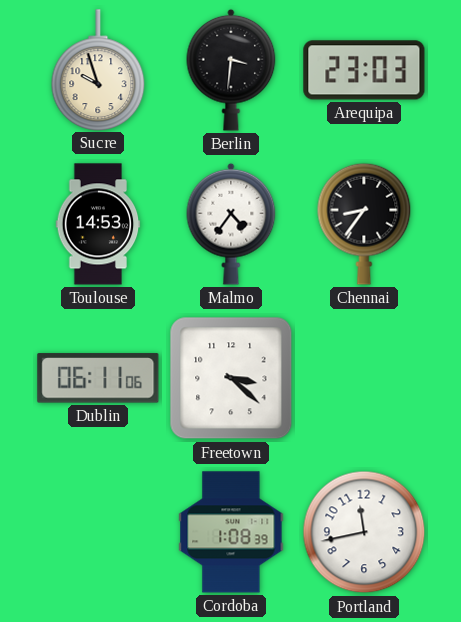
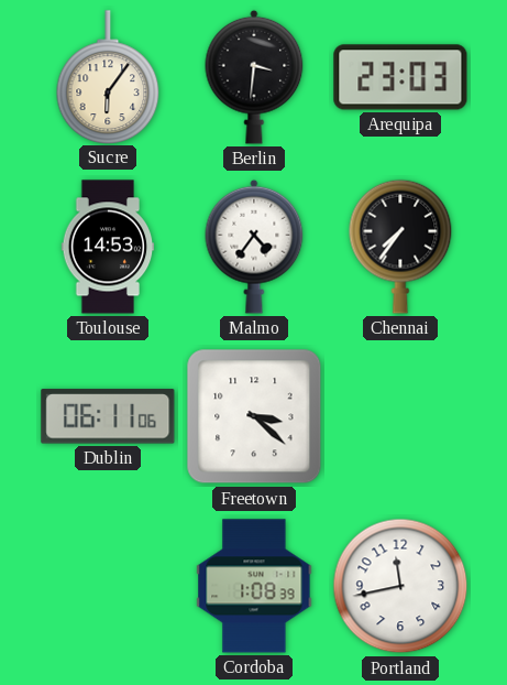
Sucre: 9:57 -> 6:06 (108, 77)
Chennai: 8:36 -> 7:36 (400, 247)
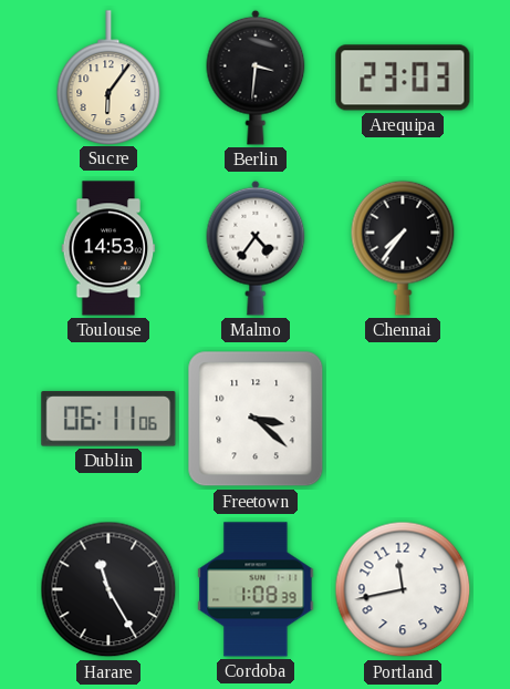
Harare: none -> 11:25 (108, 589)
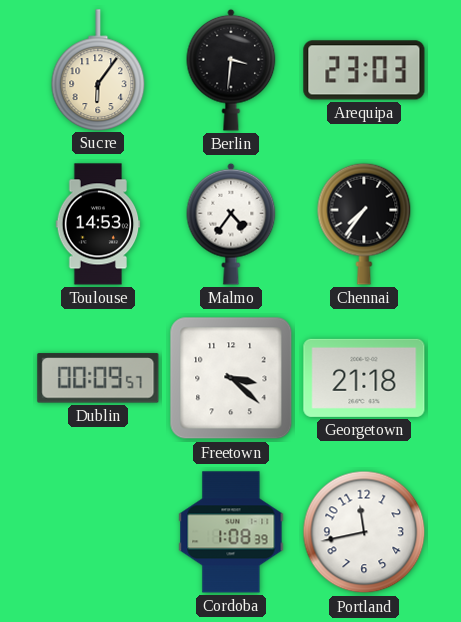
Dublin: 06:11 -> 00:09 (98, 378)
Georgetown: none -> 21:18 (364, 378)
Harare: 11:25 -> none (108, 589)
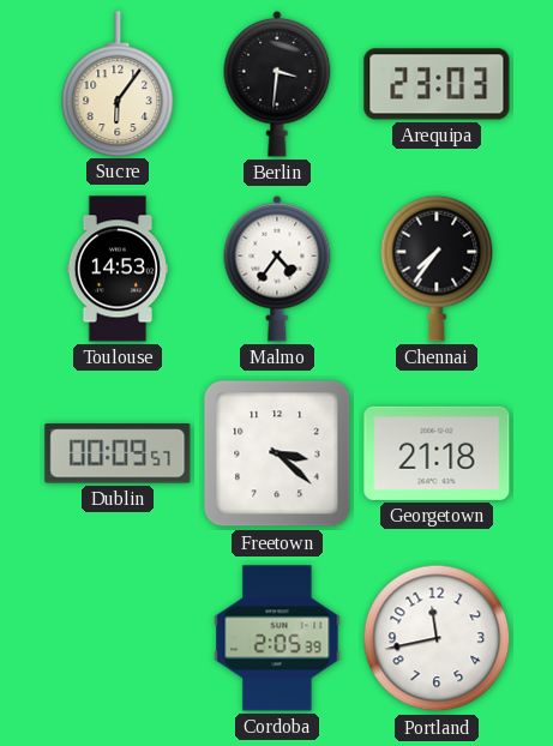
Cordoba: 1:08 -> 2:05 (277, 638)
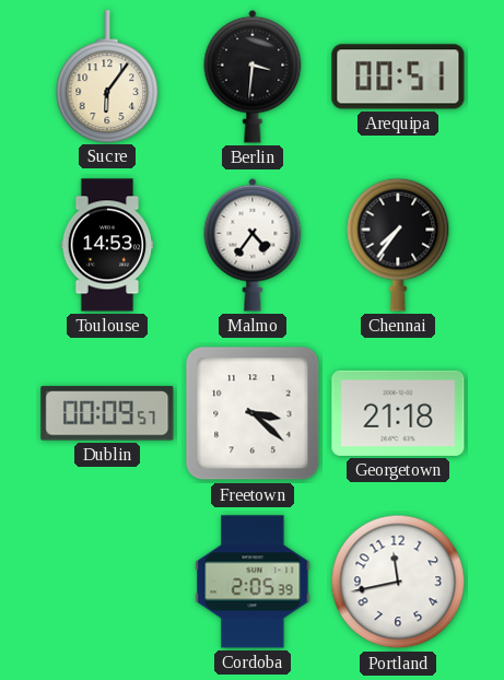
Arequipa: 23:03 -> 00:51 (398, 77)
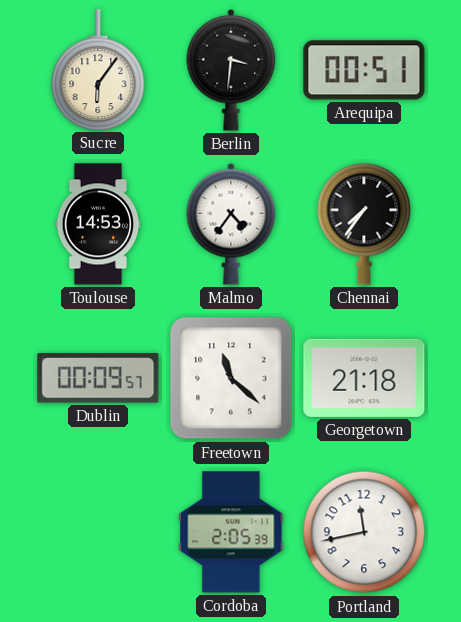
Freetown: 3:22 -> 11:22 (231, 378)
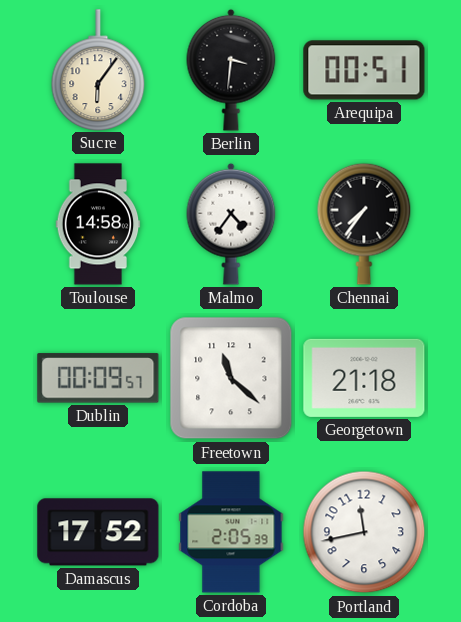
Toulouse: 14:53 -> 14:58 (98, 224)
Damascus: none -> 17:52 (98, 532)
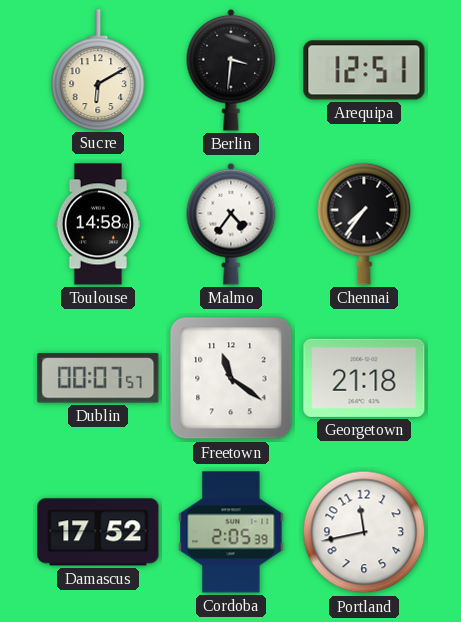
Sucre: 6:06 -> 6:10 (98, 70)
Arequipa: 00:51 -> 12:51 (364, 70)
Dublin: 00:09 -> 00:07 (98, 378)
Freetown: 11:22 -> 11:21 (231, 378)
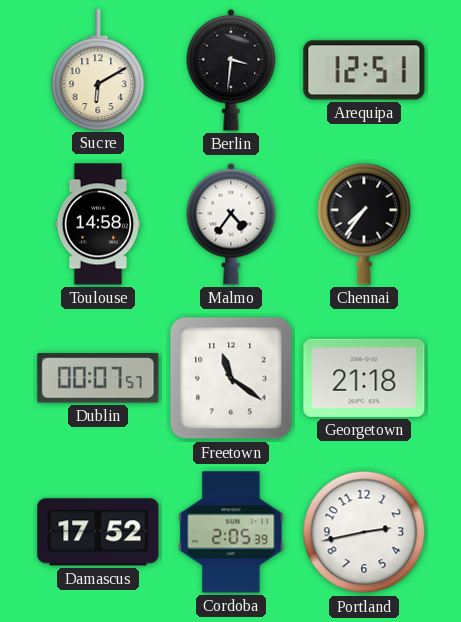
Portland: 11:43 -> 2:43 (364, 532)
